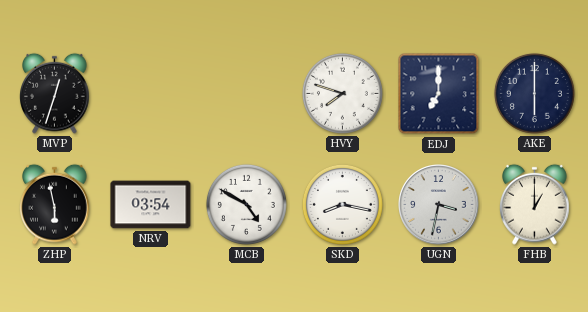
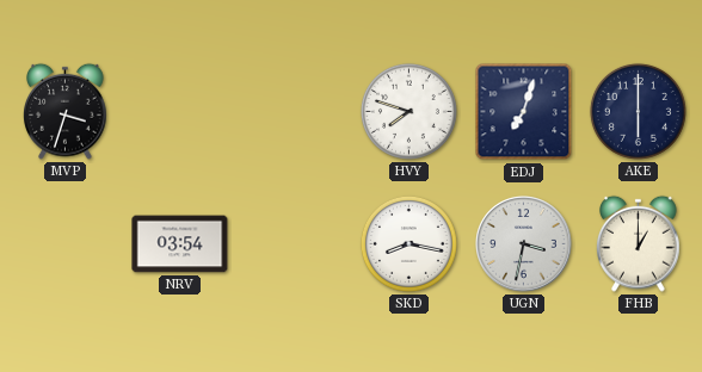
MVP: 12:33 -> 3:33 (66, 111)
EDJ: 7:00 -> 7:03 (524, 112)
ZHP: 5:58 -> none (55, 204)
MCB: 4:50 -> none (246, 204)
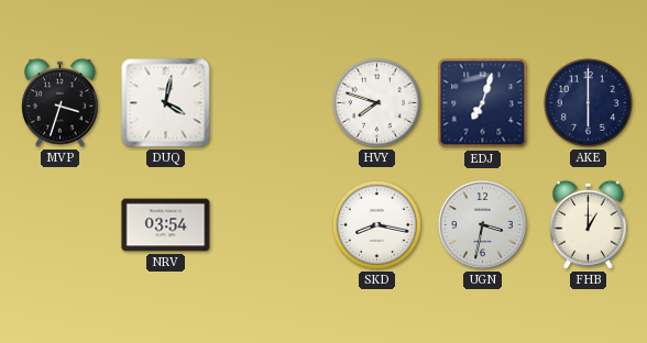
DUQ: none -> 4:02 (166, 103)
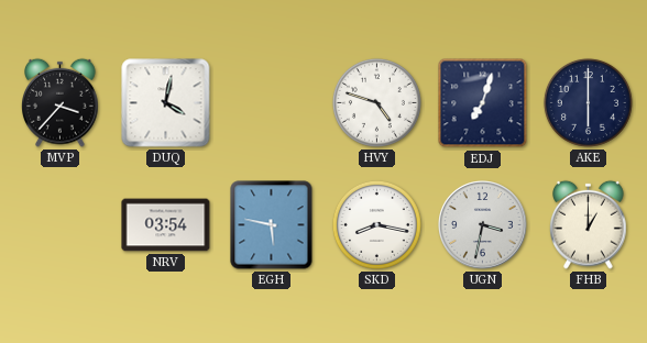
MVP: 3:33 -> 3:37 (61, 102)
HVY: 7:48 -> 4:48 (376, 102)
EGH: none -> 5:47 (272, 225)
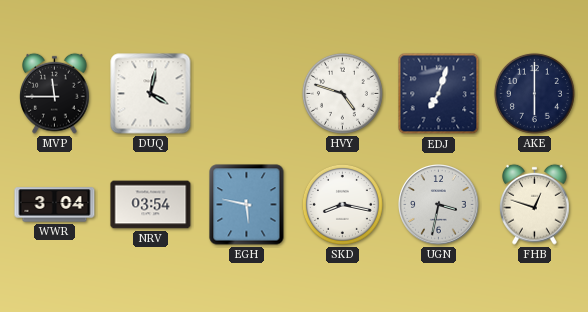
MVP: 3:37 -> 11:45 (55, 93)
WWR: none -> 3:04 (55, 205)
FHB: 1:00 -> 12:48 (535, 204)
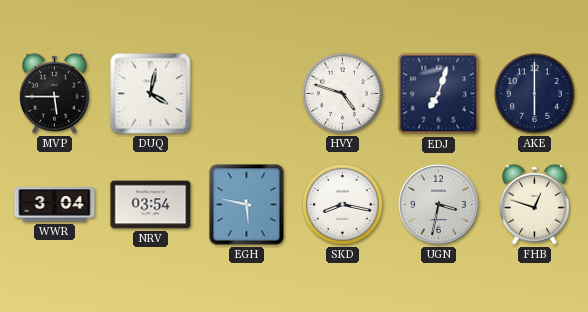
MVP: 11:45 -> 5:45 (55, 93)
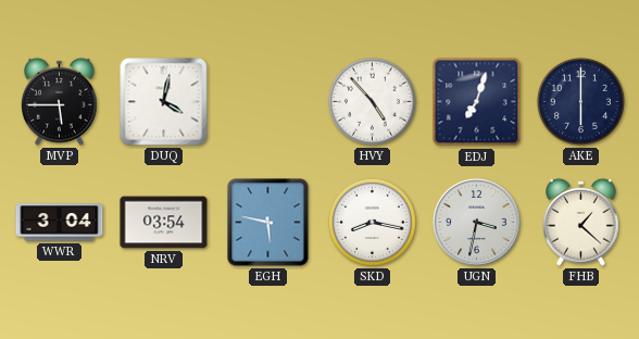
HVY: 4:48 -> 4:53 (372, 101)
FHB: 12:48 -> 1:22 (581, 222)
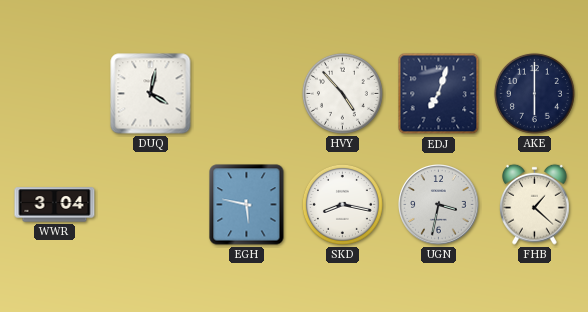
MVP: 5:45 -> none (60, 101)
NRV: 03:54 -> none (164, 223)
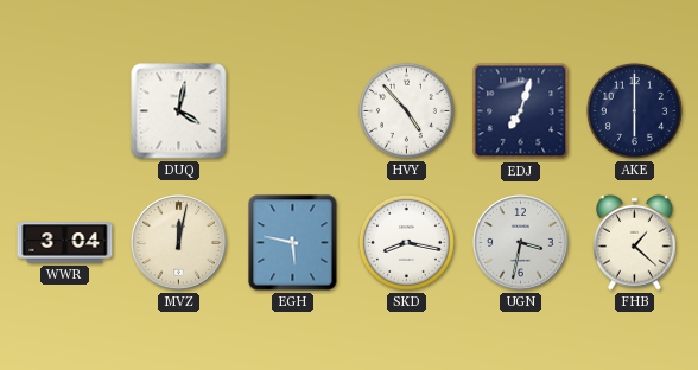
MVZ: none -> 12:02 (179, 243)
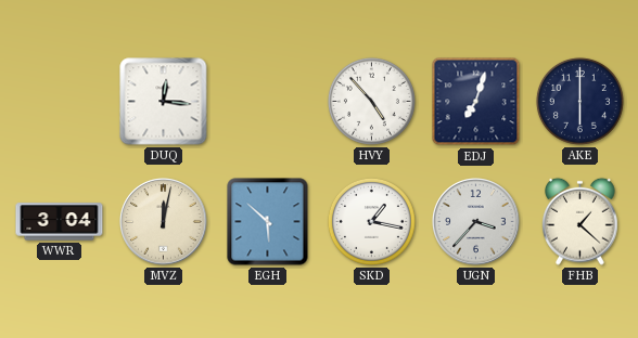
DUQ: 4:02 -> 12:16 (164, 102)
EGH: 5:47 -> 5:52 (268, 222)
SKD: 8:17 -> 1:17 (371, 221)
UGN: 3:32 -> 3:37 (476, 222)
